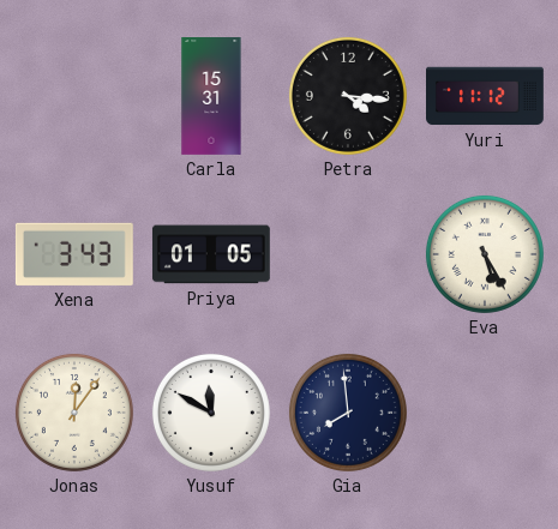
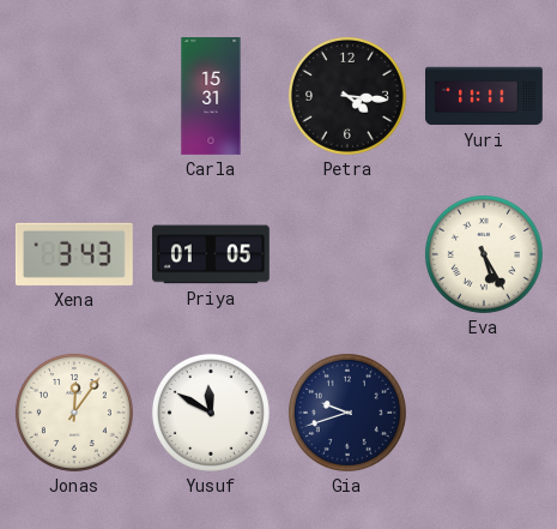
Yuri: 11:12 -> 11:11 (485, 96)
Gia: 7:59 -> 9:42 (347, 413)
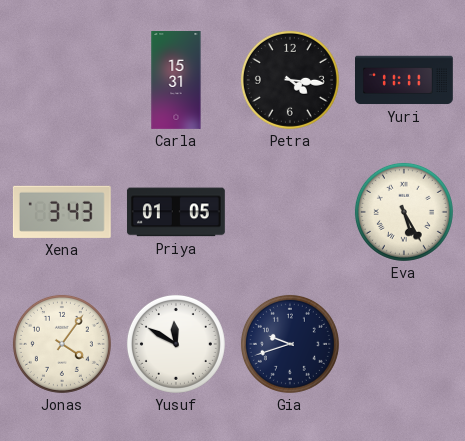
Jonas: 12:06 -> 4:06 (62, 344)
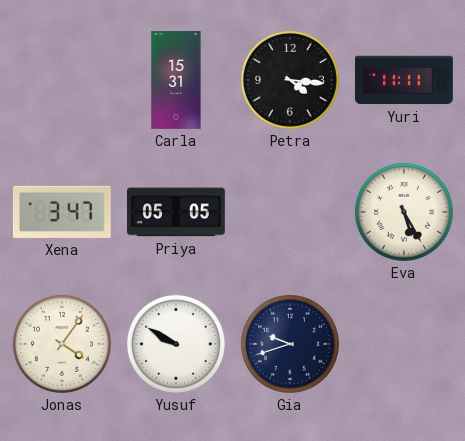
Xena: 3:43 -> 3:47 (62, 212)
Priya: 01:05 -> 05:05 (176, 212)
Yusuf: 11:50 -> 9:50 (176, 344)
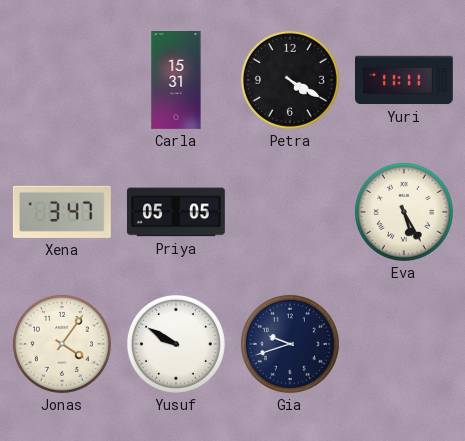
Petra: 4:16 -> 4:20 (290, 80)
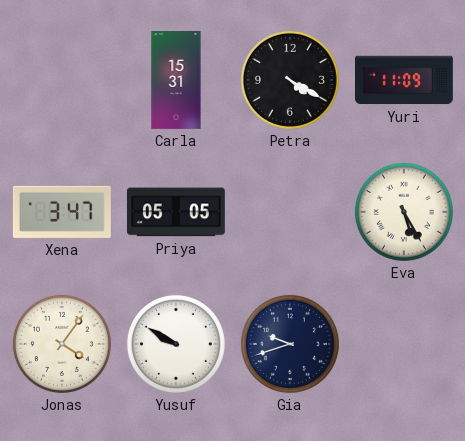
Yuri: 11:11 -> 11:09 (405, 80)
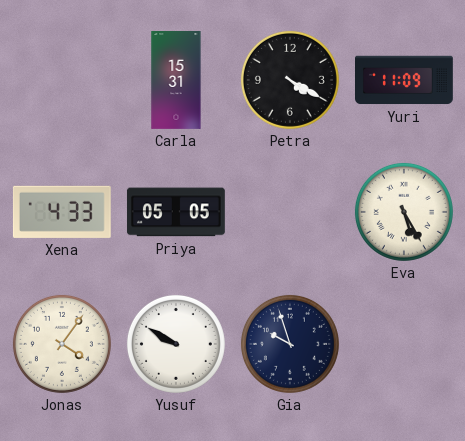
Xena: 3:47 -> 4:33 (62, 212)
Gia: 9:42 -> 9:57 (290, 344)
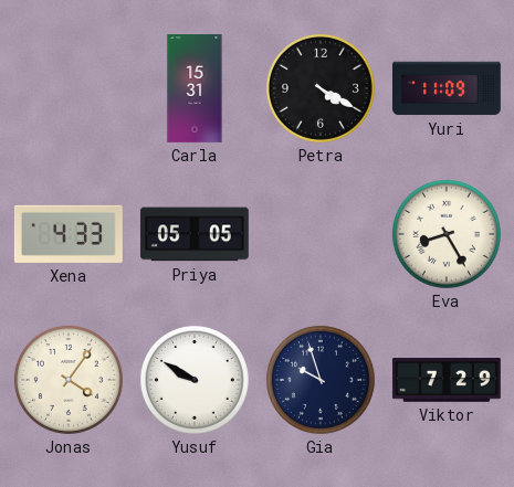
Eva: 5:25 -> 8:25 (447, 234)
Viktor: none -> 7:29 (447, 381)
